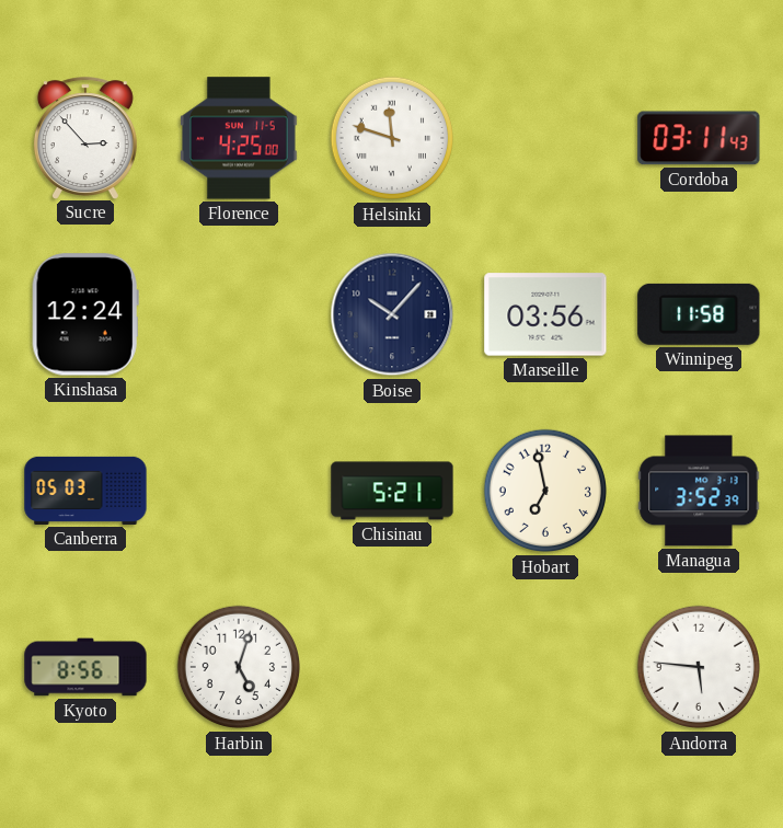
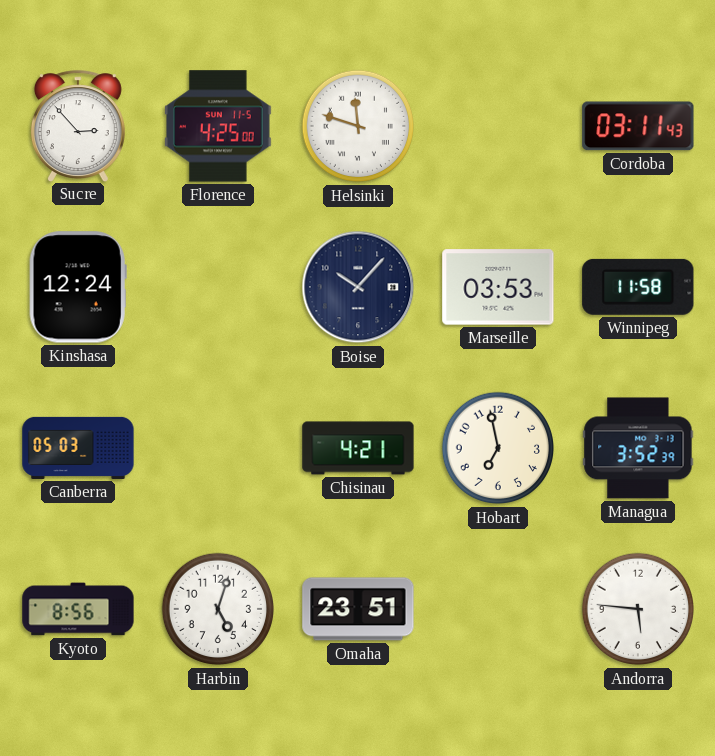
Marseille: 03:56 -> 03:53 (498, 287)
Chisinau: 5:21 -> 4:21 (358, 448)
Omaha: none -> 23:51 (358, 609)
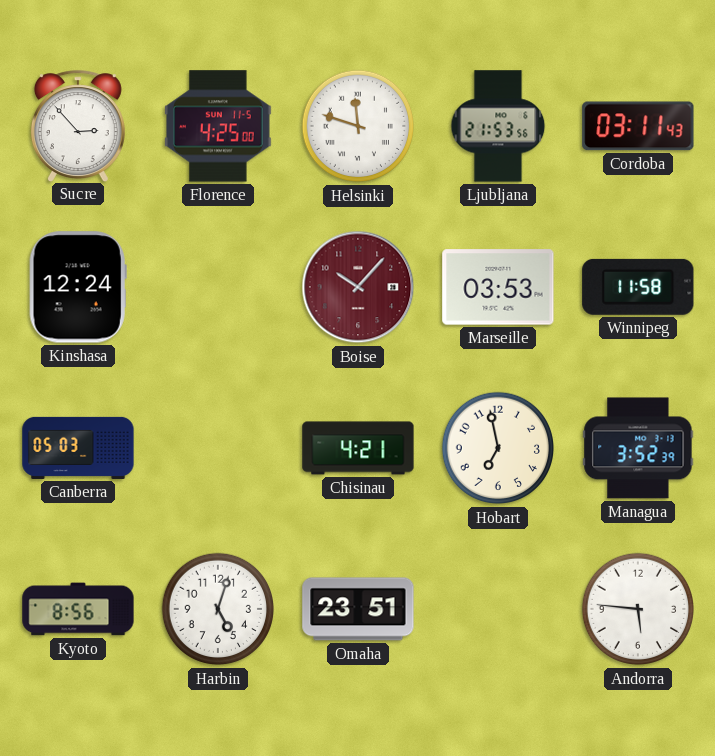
Ljubljana: none -> 21:53 (498, 126)
Boise dial: navy -> burgundy (358, 287)
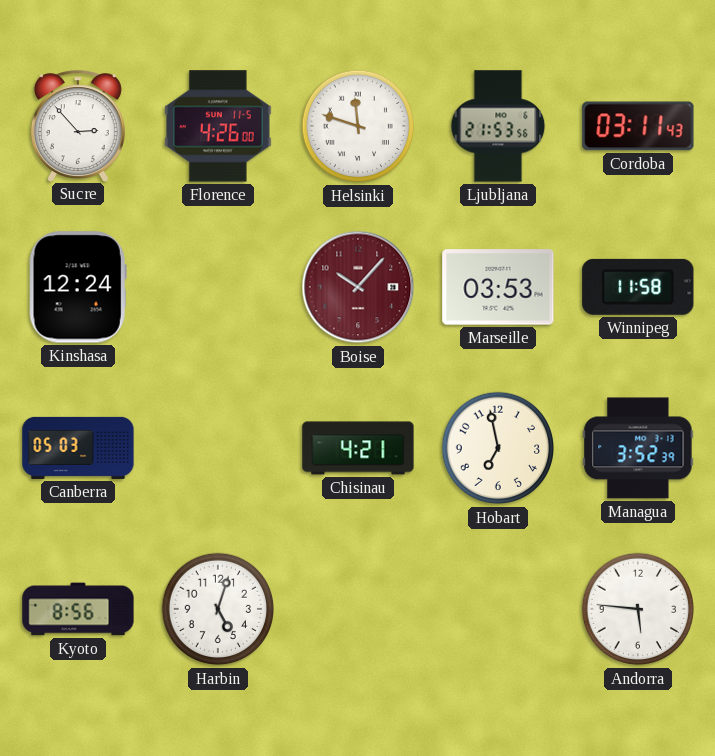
Florence: 4:25 -> 4:26 (219, 126)
Omaha: 23:51 -> none (358, 609)
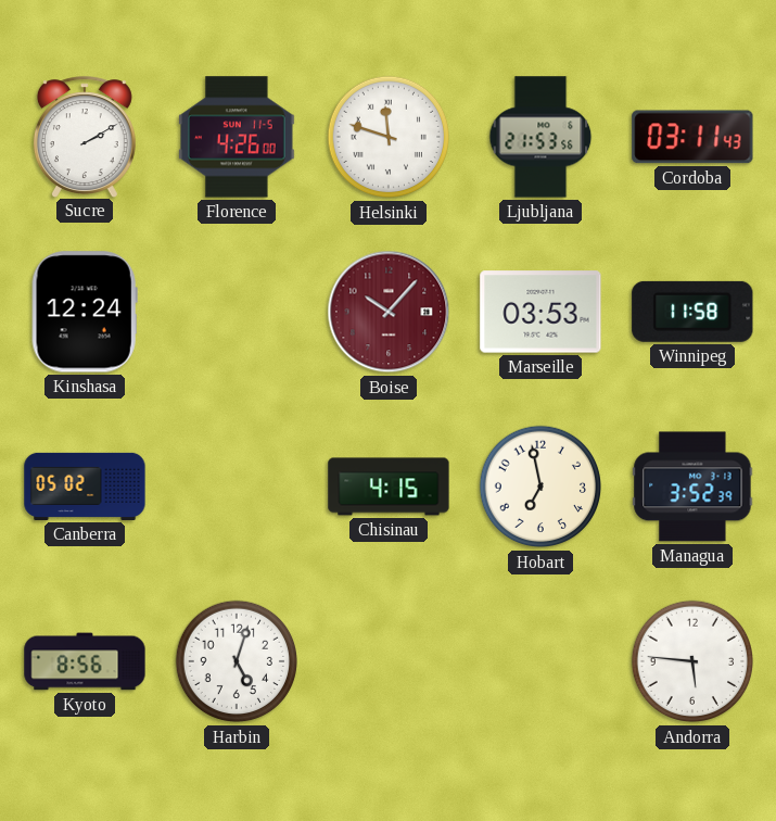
Sucre: 2:53 -> 2:10 (85, 137)
Canberra: 05:03 -> 05:02 (85, 487)
Chisinau: 4:21 -> 4:15 (389, 487)
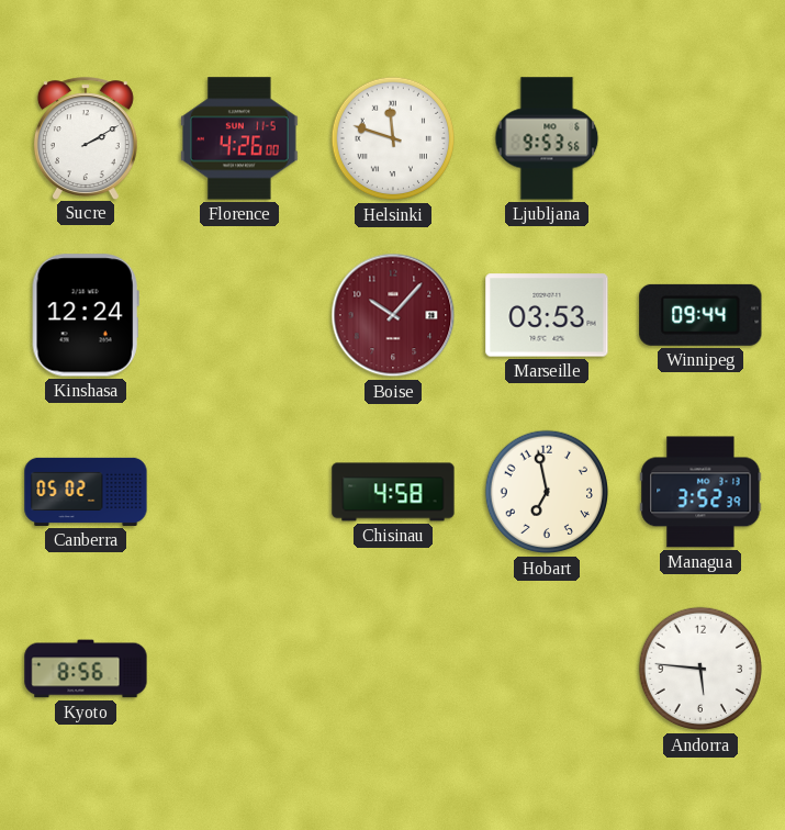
Ljubljana: 21:53 -> 9:53 (547, 138)
Cordoba: 03:11 -> none (692, 137)
Winnipeg: 11:58 -> 09:44 (700, 315)
Chisinau: 4:15 -> 4:58 (393, 492)
Harbin: 5:03 -> none (237, 661)
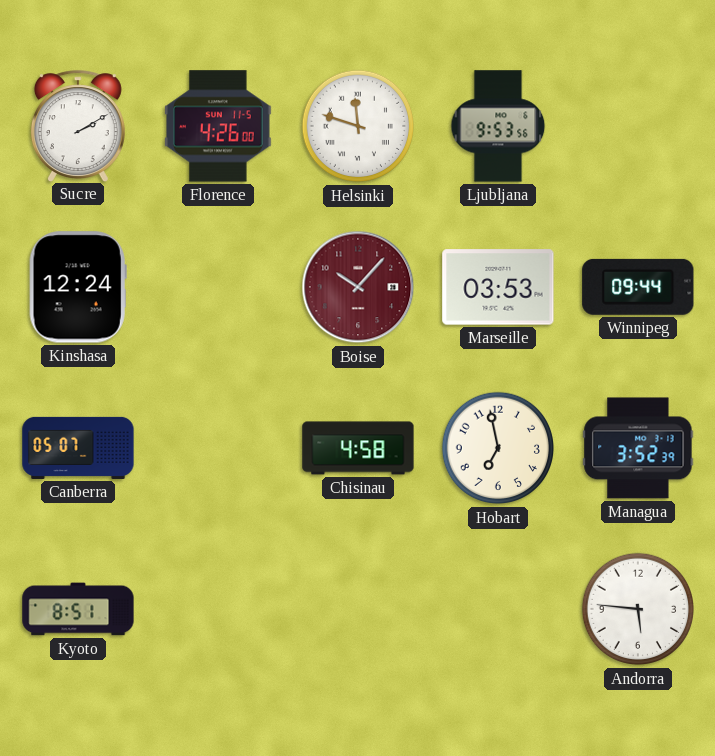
Canberra: 05:02 -> 05:07 (78, 448)
Kyoto: 8:56 -> 8:51 (78, 609)
